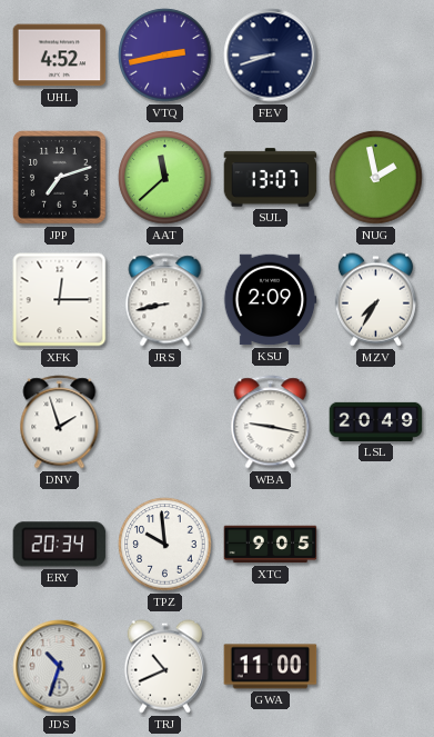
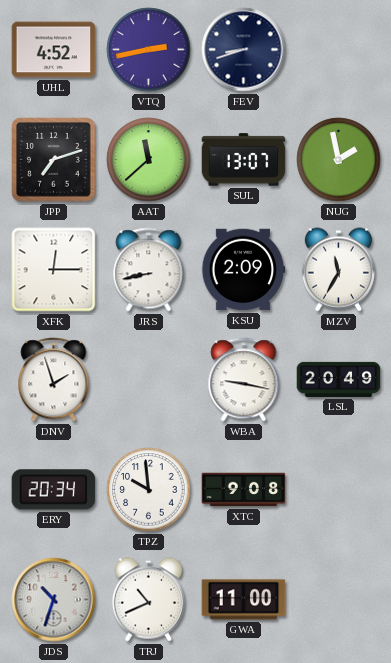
MZV: 7:35 -> 11:35 (338, 270)
XTC: 9:05 -> 9:08 (244, 490)
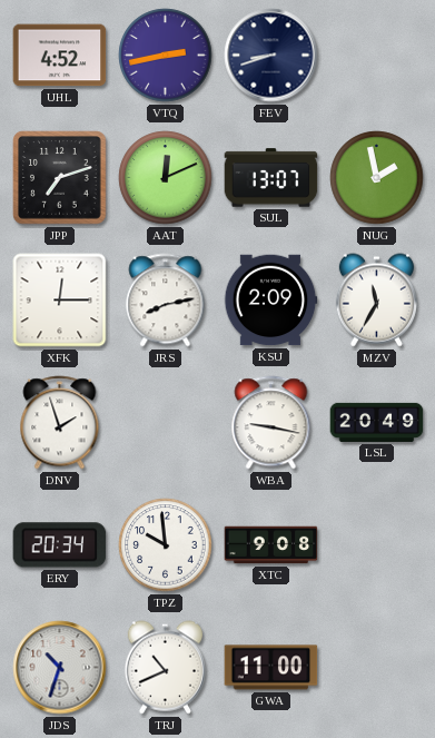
AAT: 11:38 -> 12:11 (166, 178)
JRS: 8:43 -> 8:13 (166, 301)
